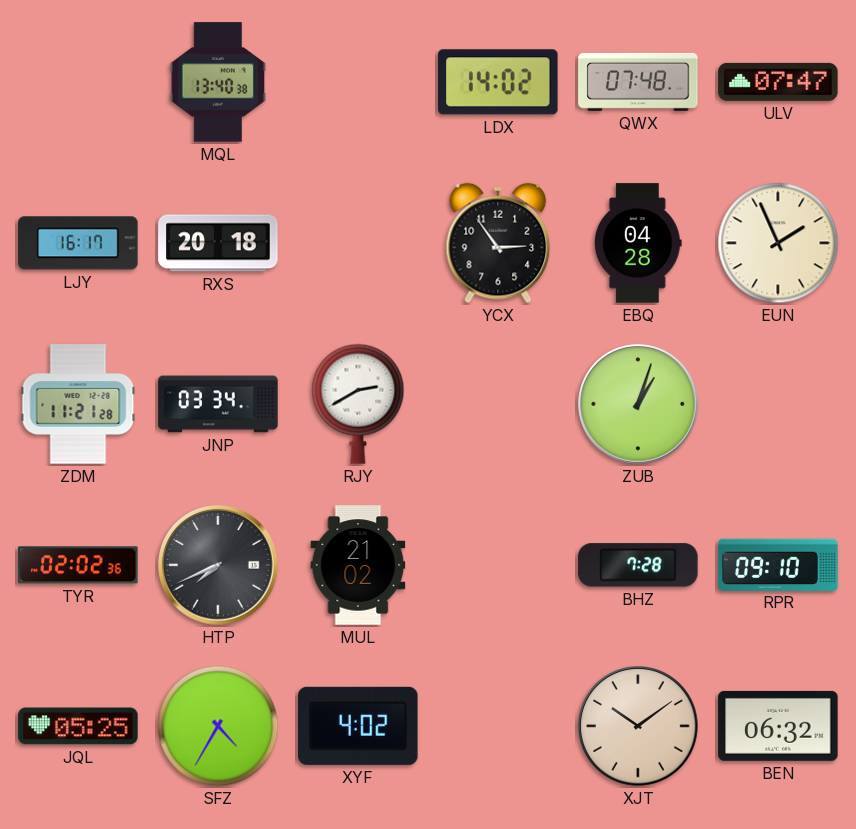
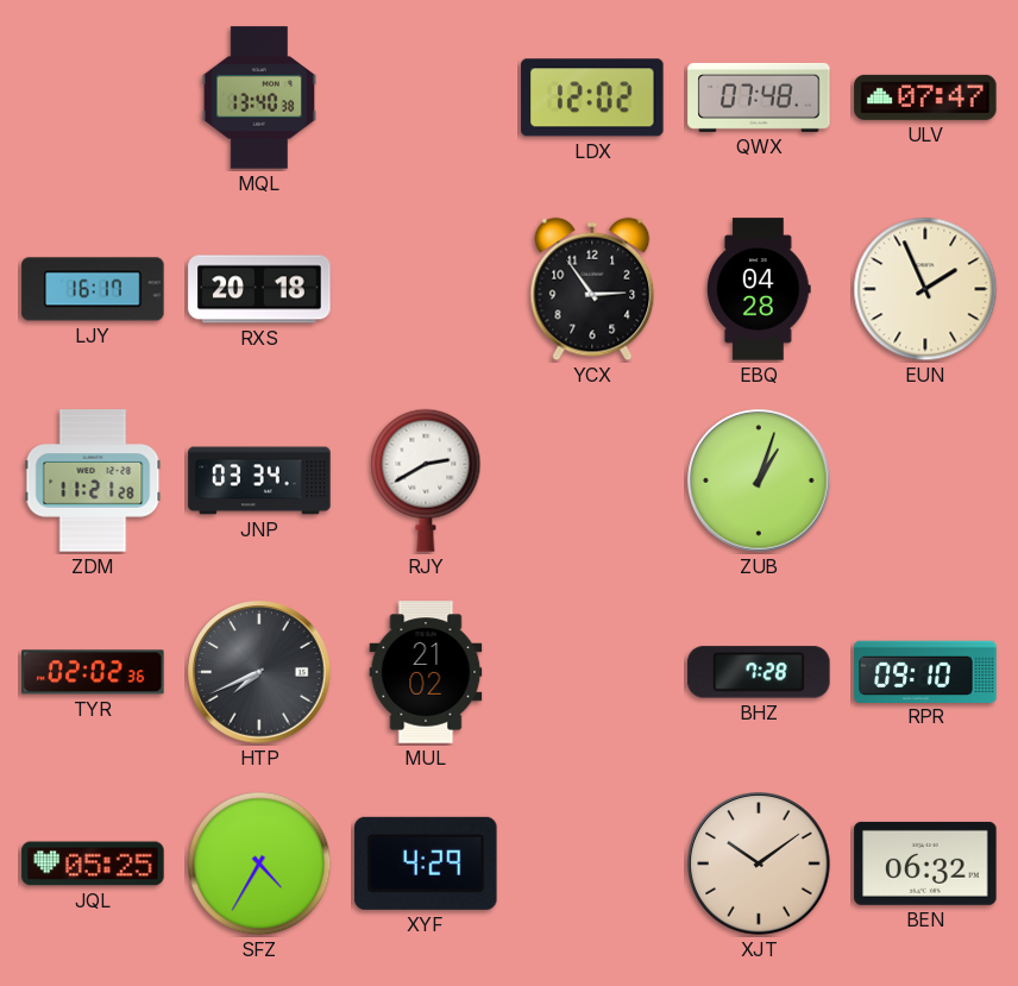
LDX: 14:02 -> 12:02 (592, 98)
XYF: 4:02 -> 4:29 (426, 863)
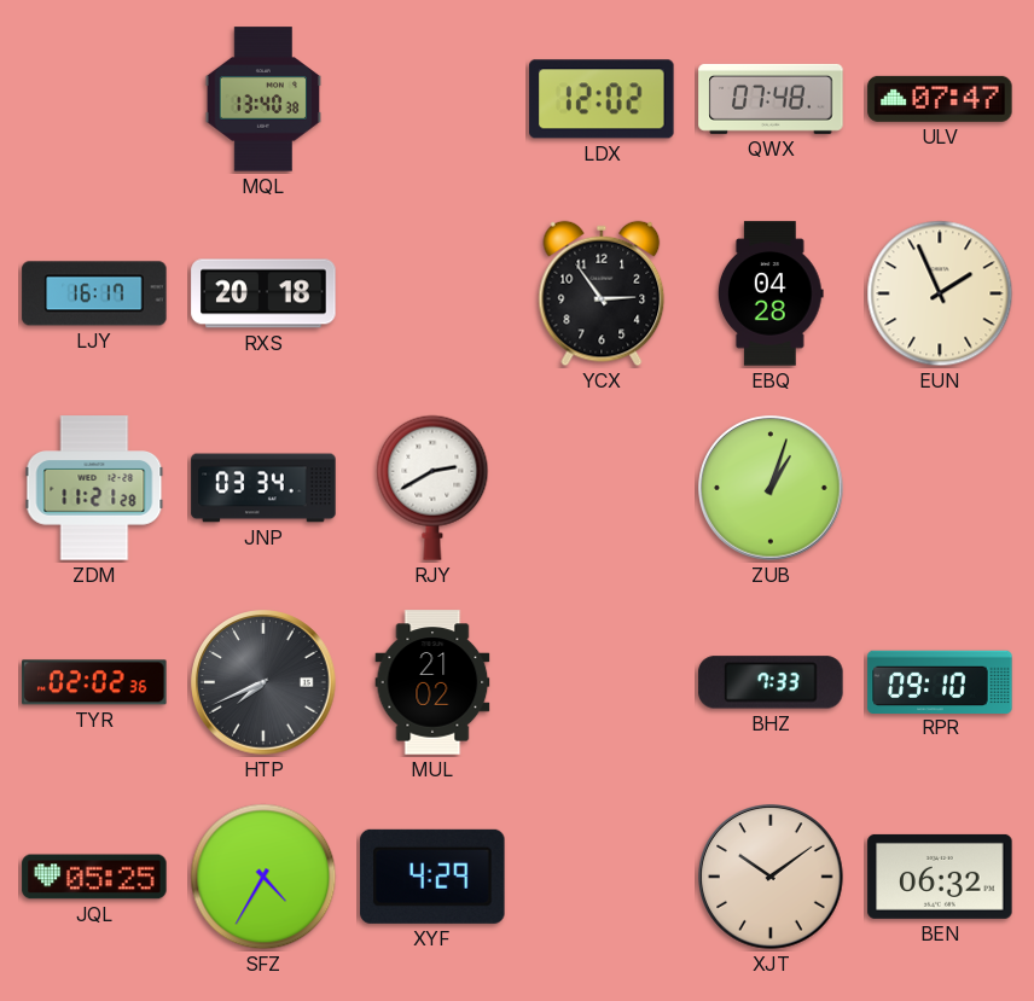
BHZ: 7:28 -> 7:33 (771, 682)
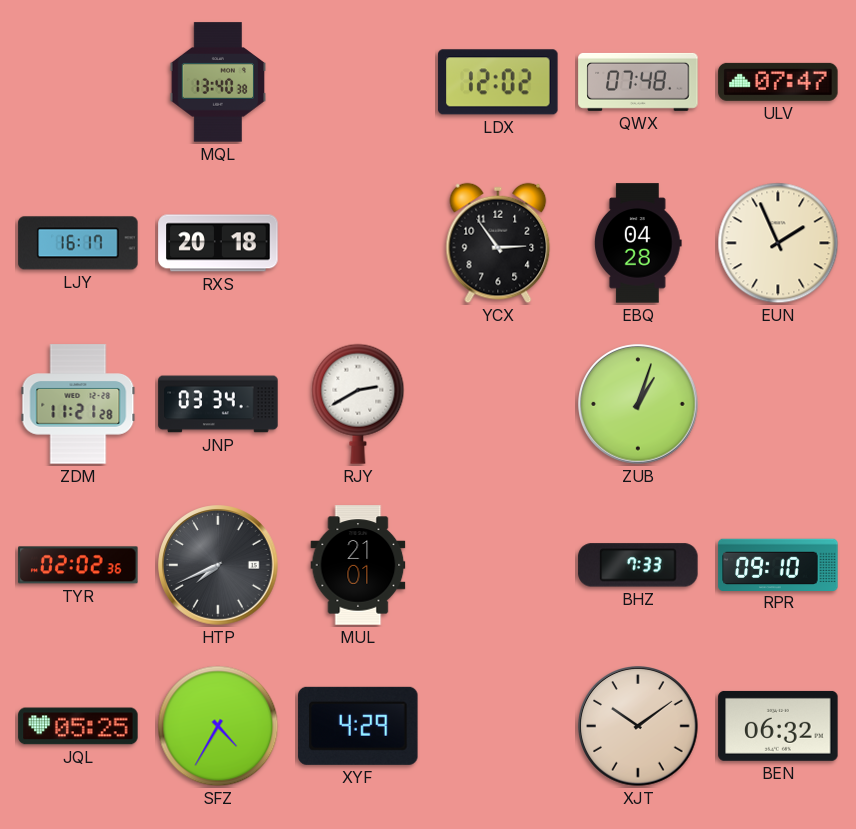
MUL: 21:02 -> 21:01 (358, 565)
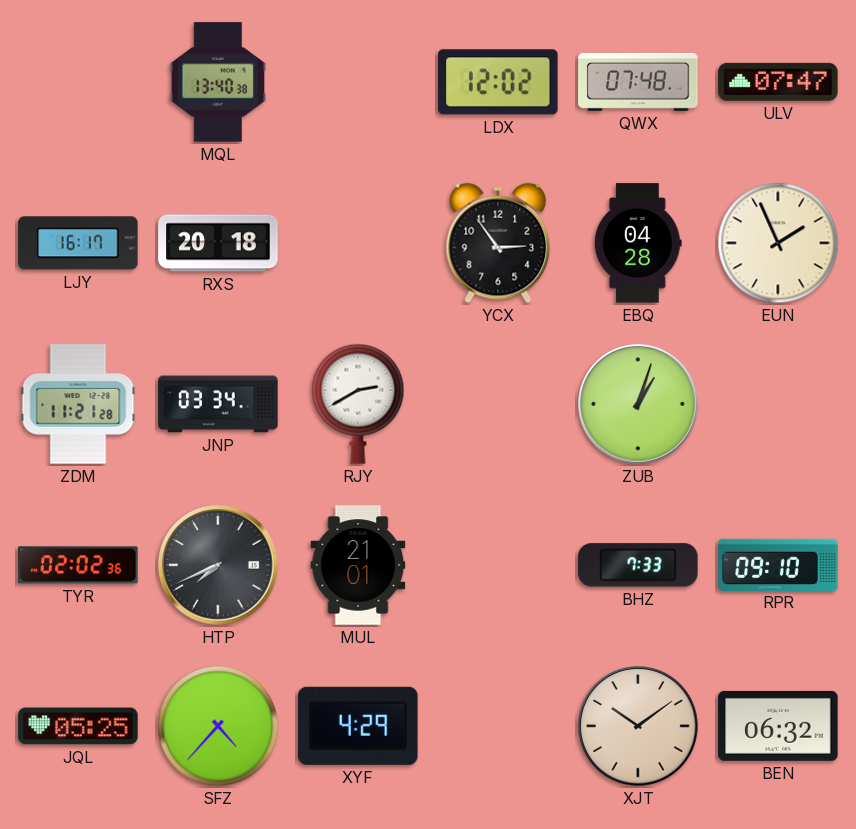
SFZ: 4:35 -> 4:37 (218, 726)
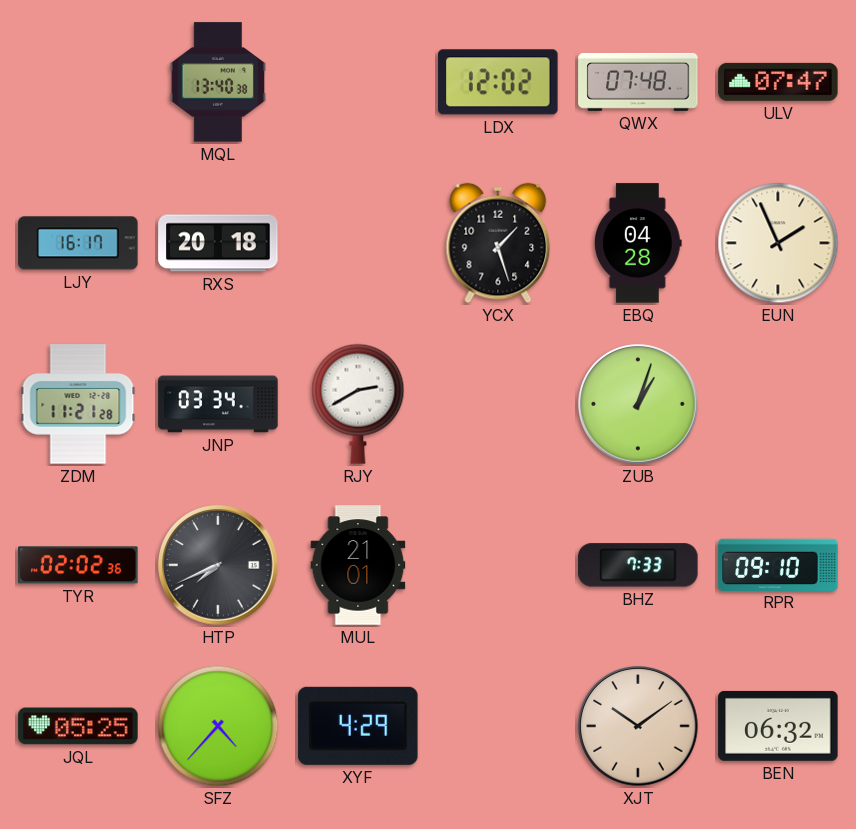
YCX: 2:54 -> 1:27 (498, 243)
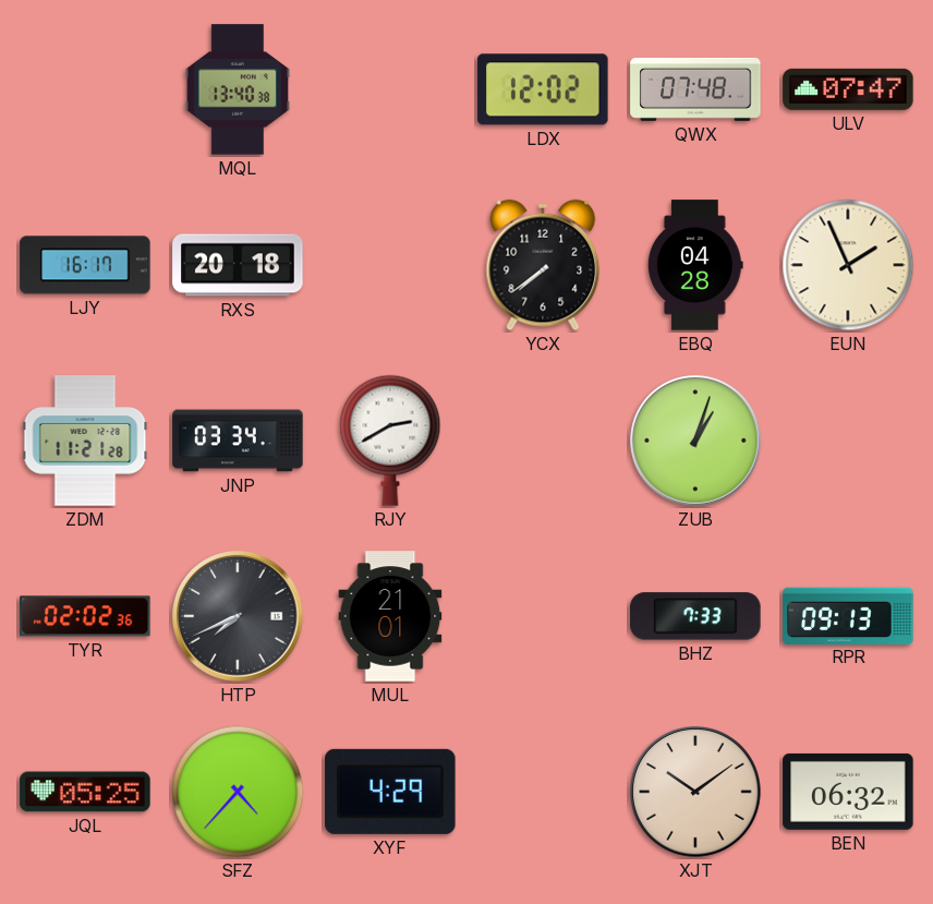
YCX: 1:27 -> 7:39 (543, 265)
RPR: 09:10 -> 09:13 (848, 615)
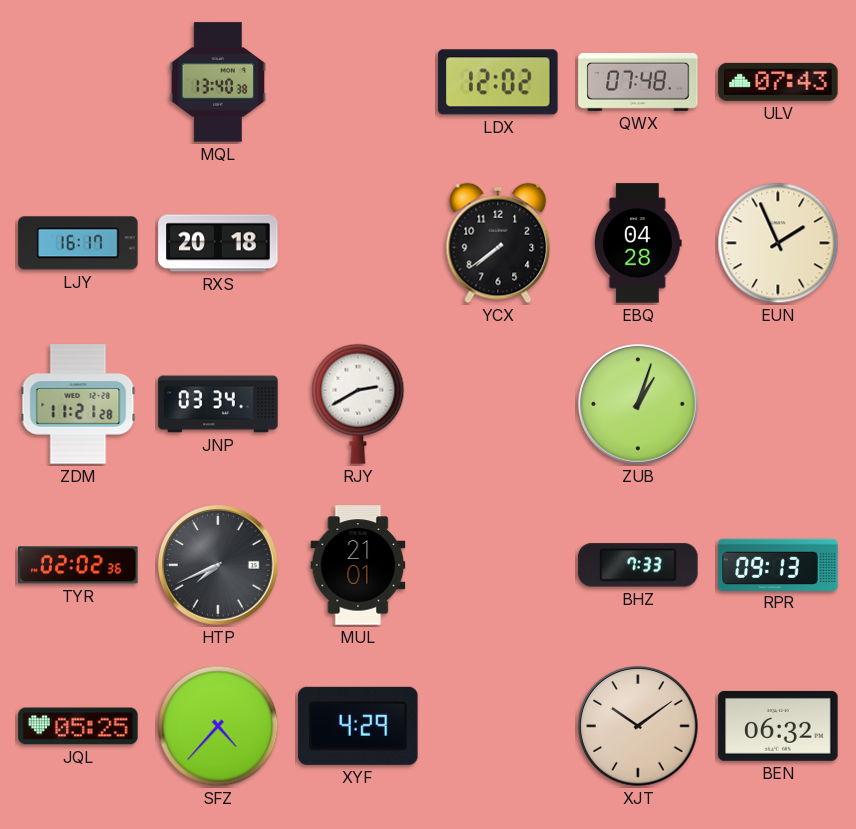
ULV: 07:47 -> 07:43 (778, 82)
